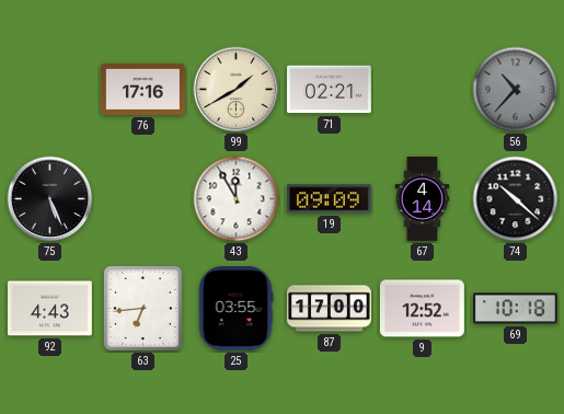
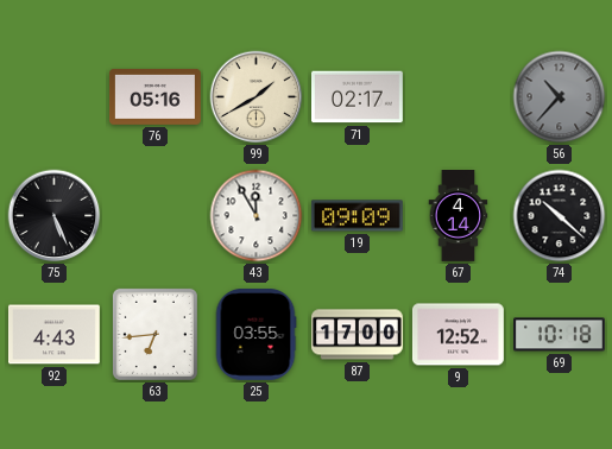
76: 17:16 -> 05:16 (156, 97)
71: 02:21 -> 02:17 (358, 97)
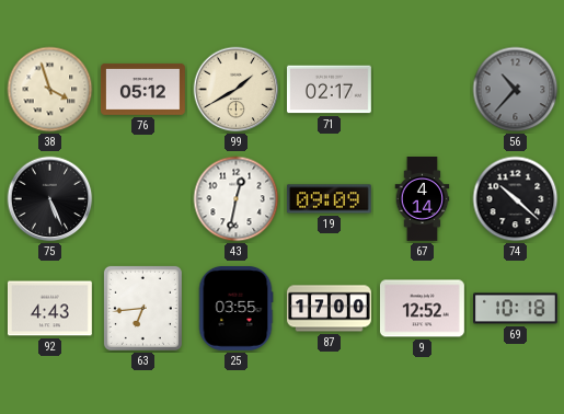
38: none -> 3:57 (50, 90)
76: 05:16 -> 05:12 (143, 90)
43: 11:55 -> 12:32 (237, 199)
